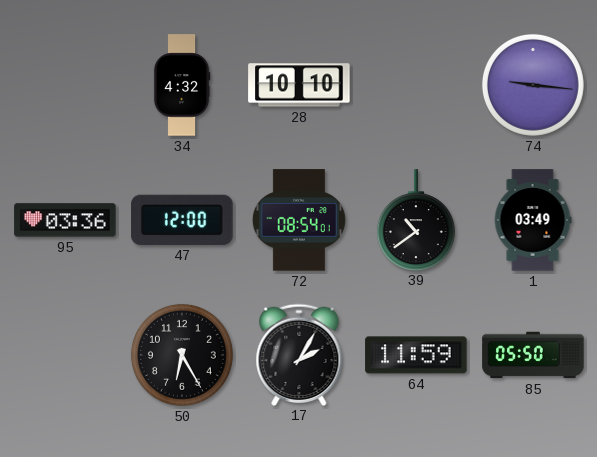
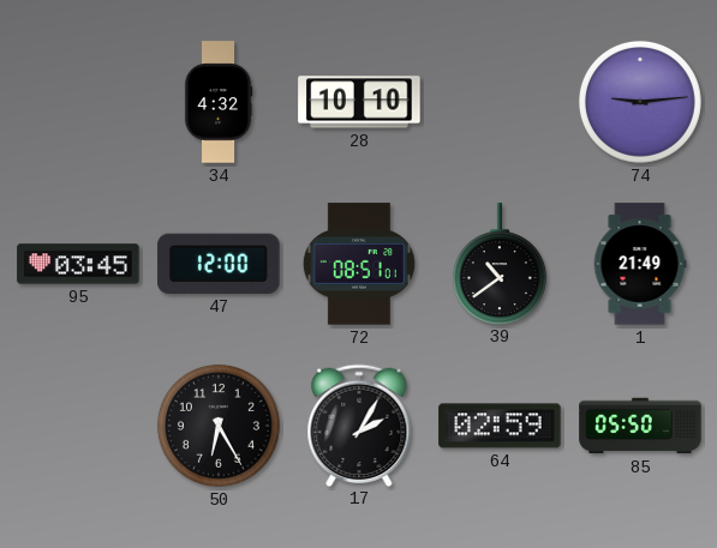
74: 9:16 -> 9:14 (640, 102)
95: 03:36 -> 03:45 (78, 264)
72: 08:54 -> 08:51 (359, 264)
1: 03:49 -> 21:49 (640, 264)
64: 11:59 -> 02:59 (500, 426)
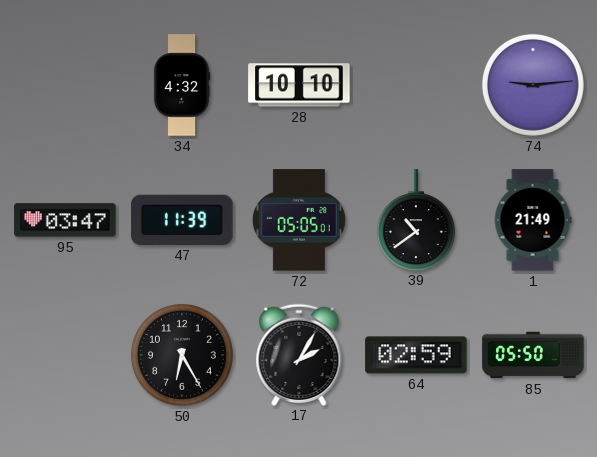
95: 03:45 -> 03:47 (65, 220)
47: 12:00 -> 11:39 (182, 220)
72: 08:51 -> 05:05 (299, 220)
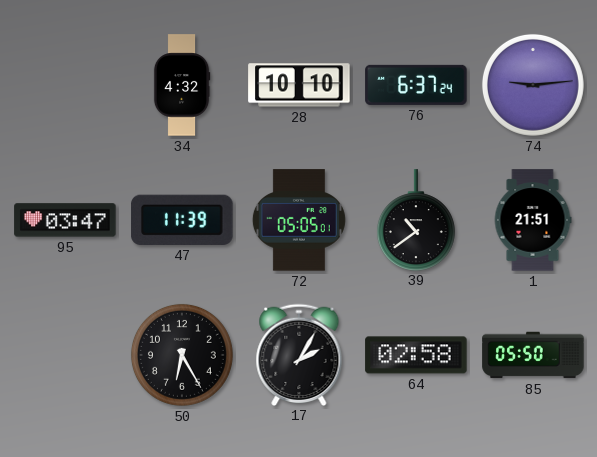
76: none -> 6:37 (416, 85)
1: 21:49 -> 21:51 (533, 220)
64: 02:59 -> 02:58 (416, 355)
